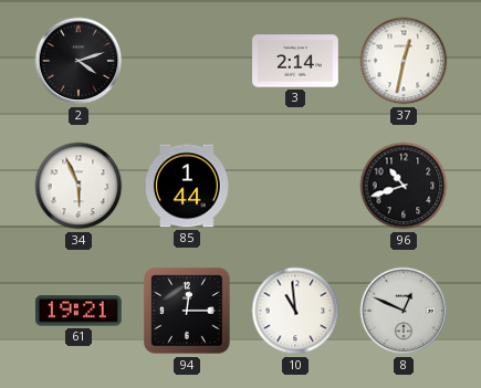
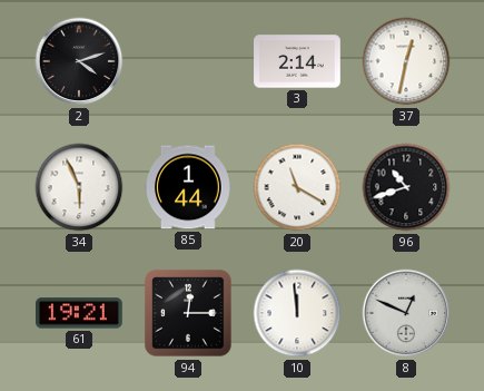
20: none -> 11:20 (297, 187)
10: 10:59 -> 11:59 (297, 313)
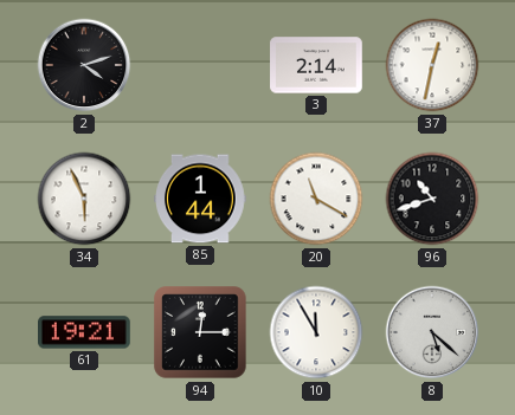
10: 11:59 -> 11:55 (316, 332)
8: 12:49 -> 5:22 (432, 332)
